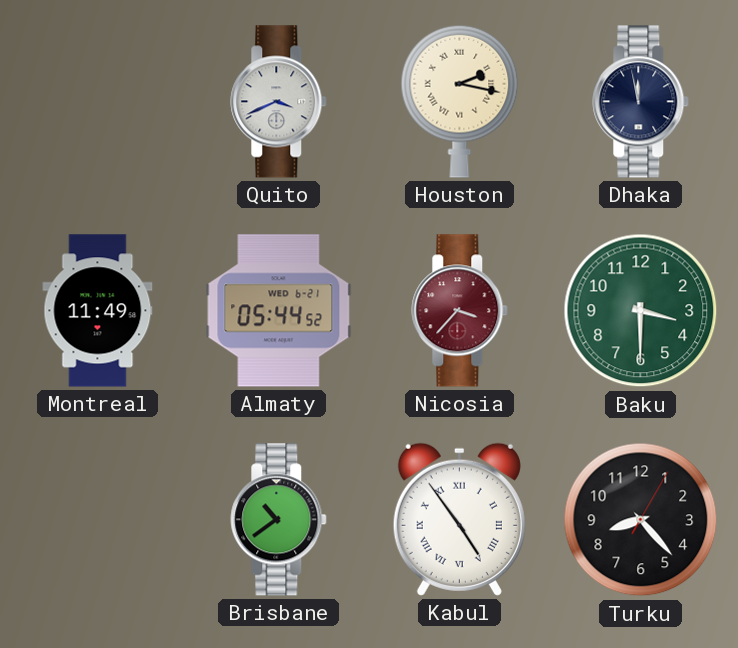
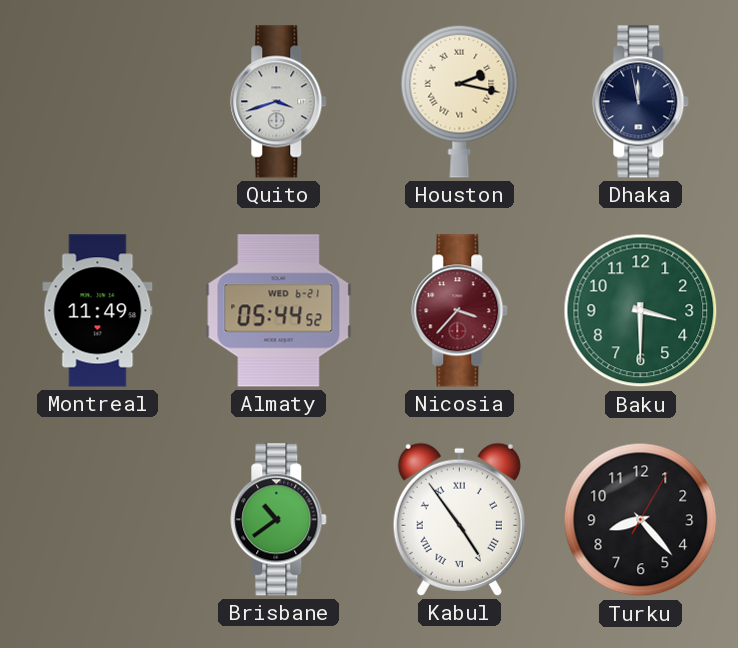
Quito: 3:41 -> 3:42 (279, 102)
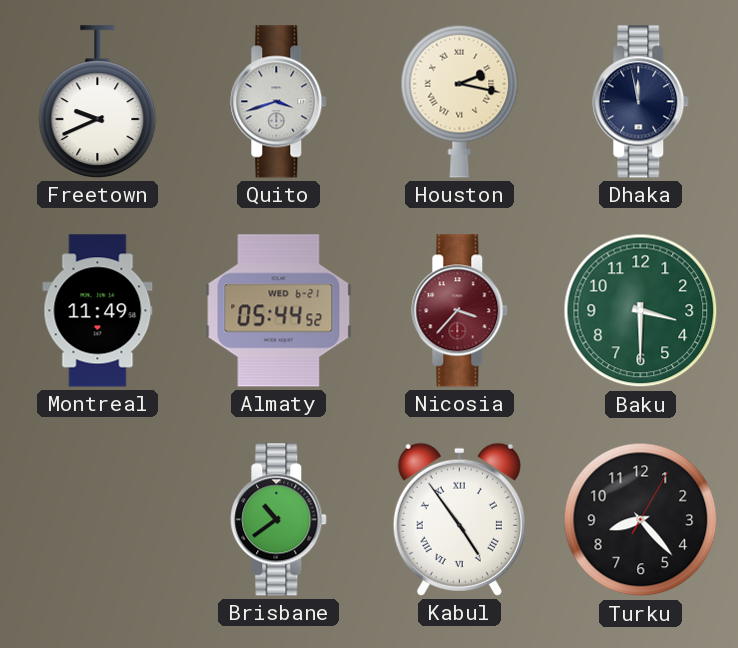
Freetown: none -> 9:41 (98, 102)
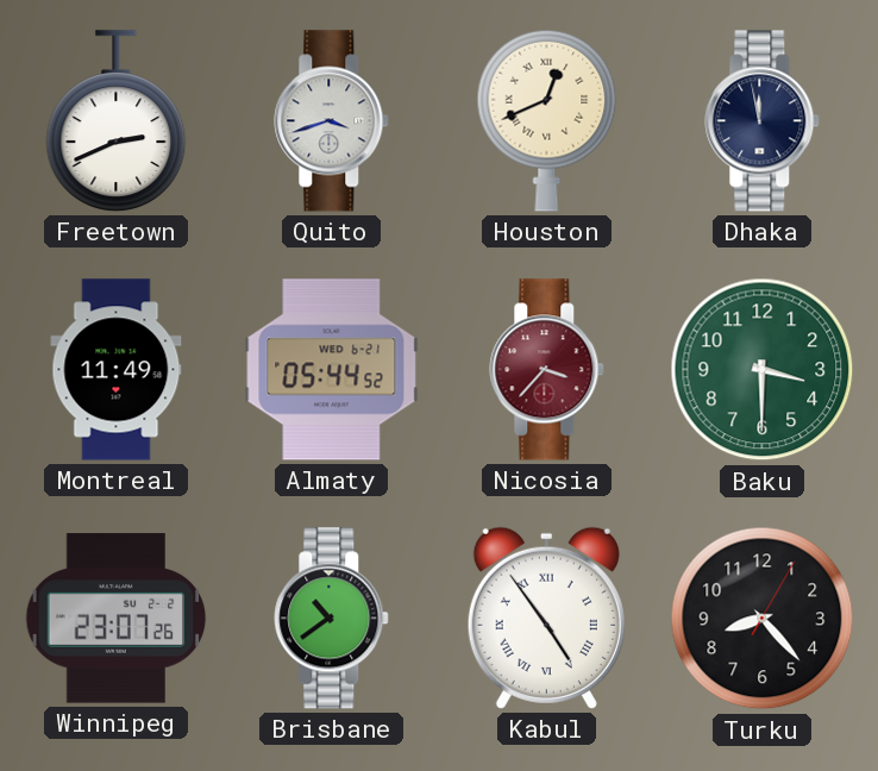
Freetown: 9:41 -> 2:41 (117, 121)
Houston: 2:17 -> 12:41 (547, 120)
Winnipeg: none -> 23:07 (117, 619)
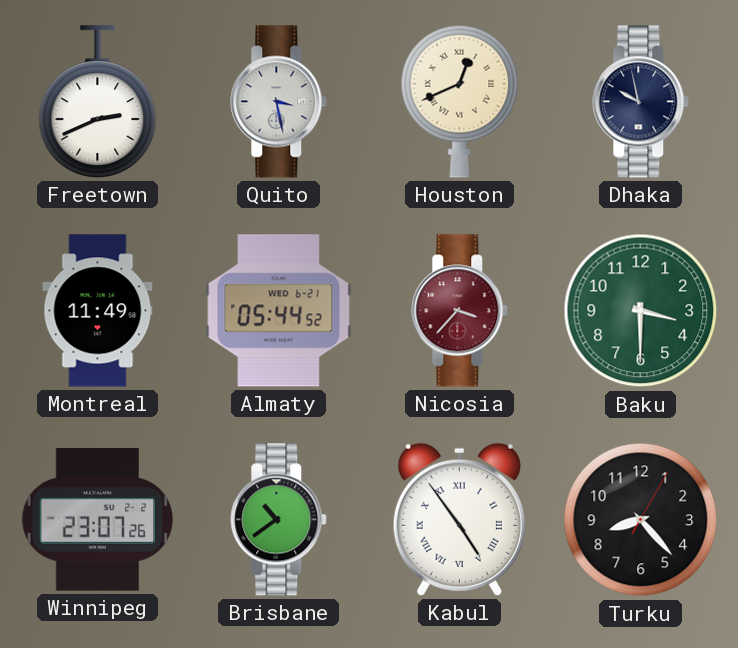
Quito: 3:42 -> 3:28 (279, 102)
Dhaka: 11:58 -> 9:58 (641, 102)
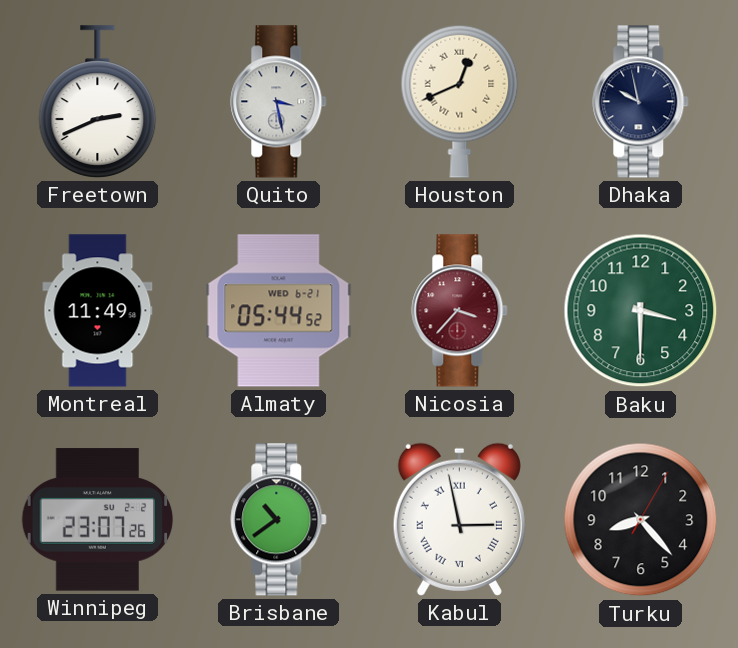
Kabul: 4:54 -> 2:58 (459, 519)
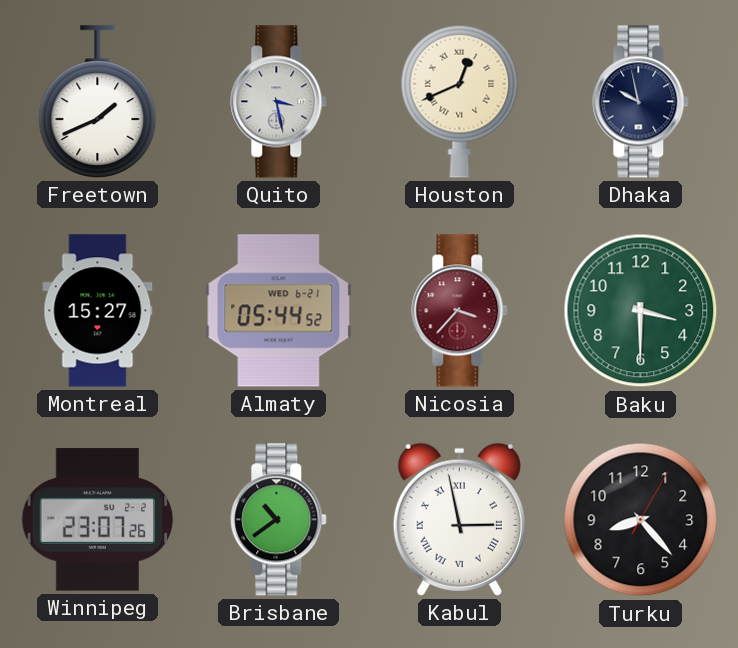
Freetown: 2:41 -> 1:41 (98, 102)
Montreal: 11:49 -> 15:27 (98, 311)
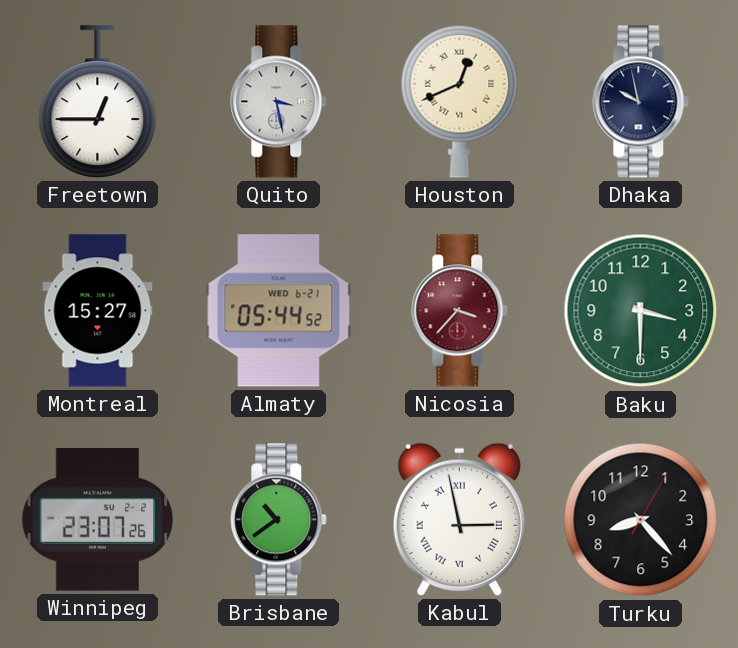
Freetown: 1:41 -> 12:45 (98, 102)
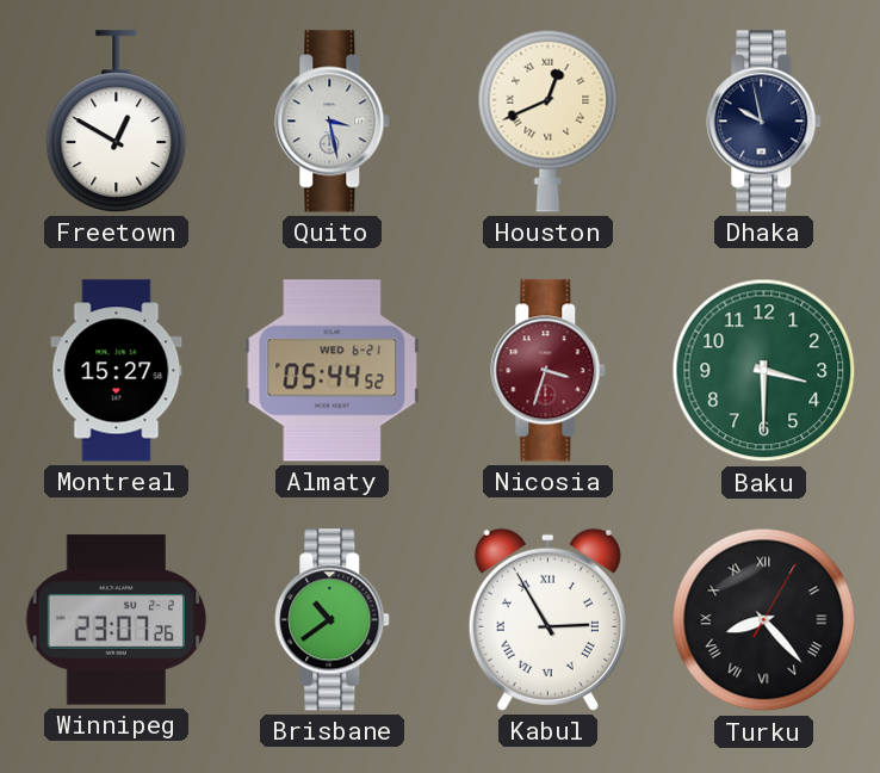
Freetown: 12:45 -> 12:50 (117, 122)
Nicosia: 3:37 -> 3:33 (549, 371)
Kabul: 2:58 -> 2:55 (547, 619)
Turku numerals: Arabic -> Roman (764, 620)
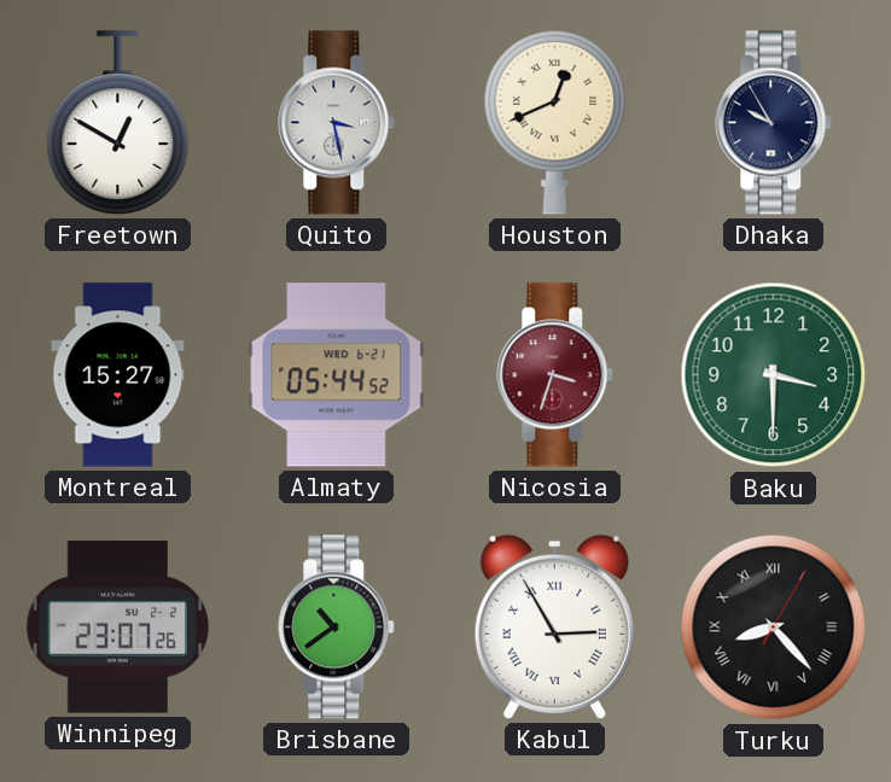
Dhaka: 9:58 -> 9:55 (774, 123)
